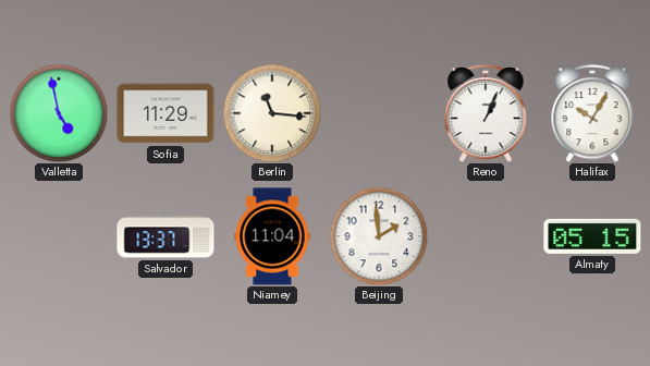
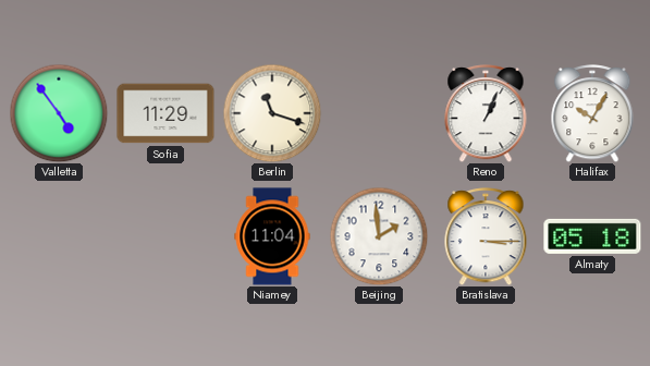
Valletta: 4:58 -> 4:54 (59, 113)
Berlin: 11:16 -> 11:18 (272, 113)
Salvador: 13:37 -> none (165, 236)
Bratislava: none -> 3:15 (486, 236)
Almaty: 05:15 -> 05:18 (592, 236)
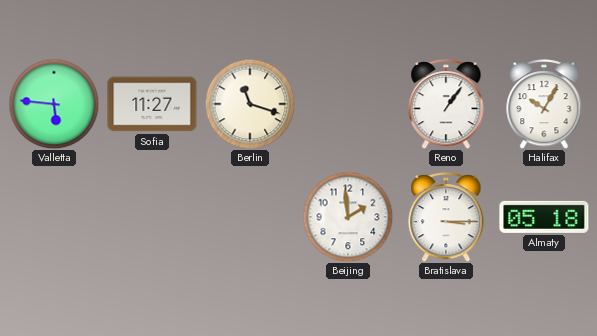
Valletta: 4:54 -> 5:46 (54, 104)
Sofia: 11:29 -> 11:27 (152, 104)
Reno: 1:04 -> 1:06 (446, 104)
Niamey: 11:04 -> none (272, 236)
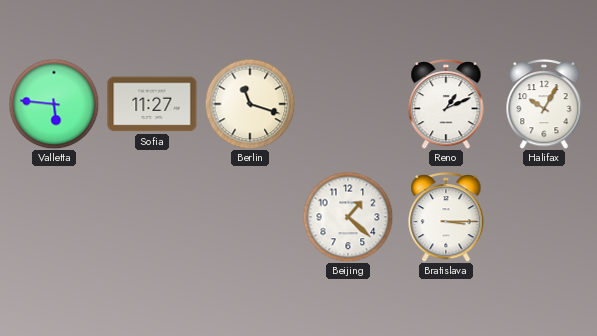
Reno: 1:06 -> 1:11 (446, 104)
Beijing: 1:59 -> 1:22 (348, 217)
Almaty: 05:18 -> none (544, 217)
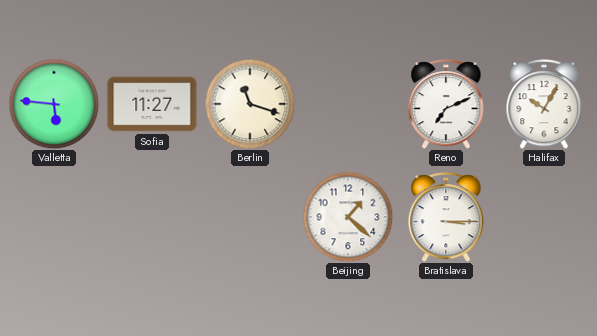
Reno: 1:11 -> 7:11 (446, 104)
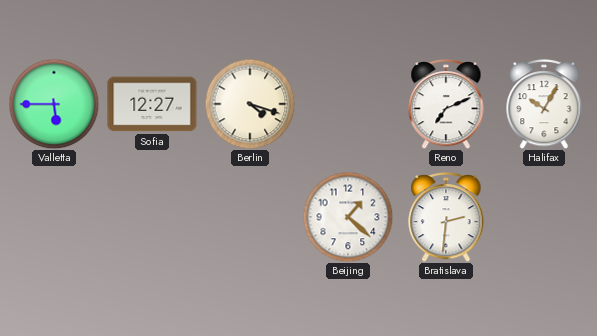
Valletta: 5:46 -> 5:45 (54, 104)
Sofia: 11:27 -> 12:27 (152, 104)
Berlin: 11:18 -> 4:18 (250, 104)
Bratislava: 3:15 -> 2:31 (446, 217)
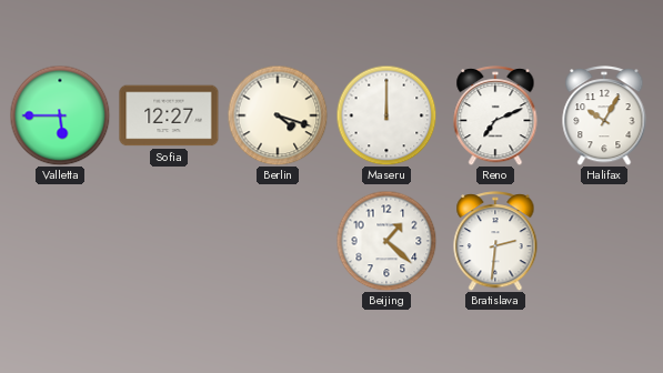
Maseru: none -> 12:00 (386, 115)
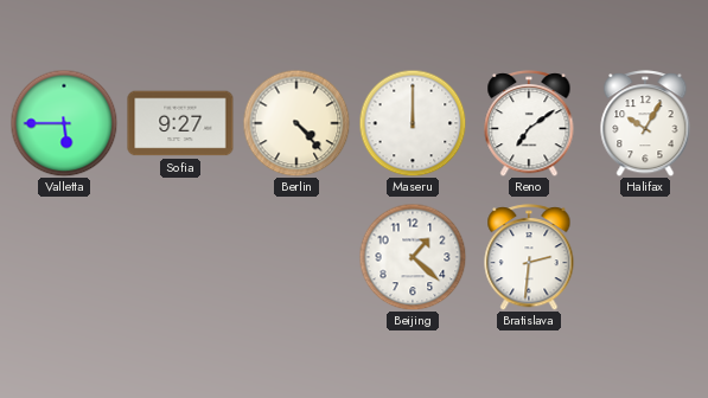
Sofia: 12:27 -> 9:27 (180, 123)
Berlin: 4:18 -> 4:23 (296, 123)
Reno: 7:11 -> 7:09 (529, 123)
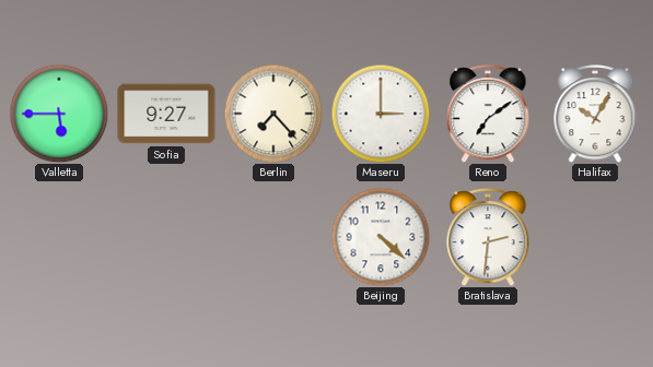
Berlin: 4:23 -> 7:23 (273, 114)
Maseru: 12:00 -> 3:00 (381, 114)
Beijing: 1:22 -> 4:22 (381, 237)
